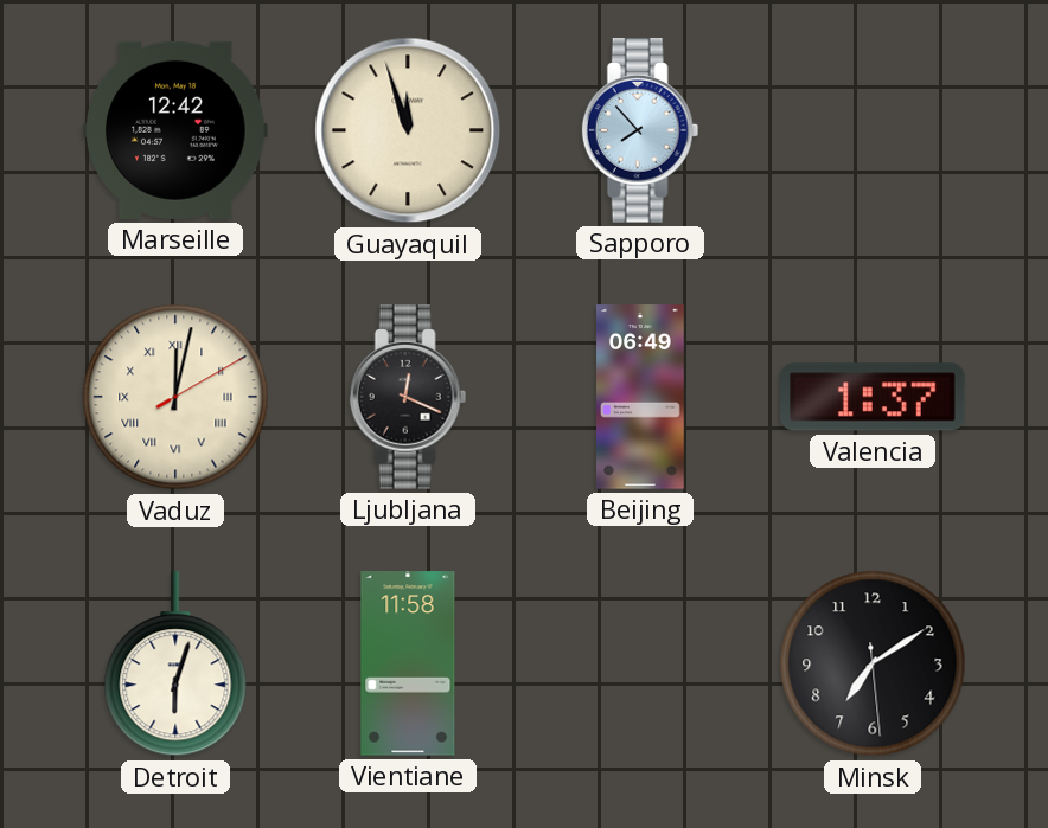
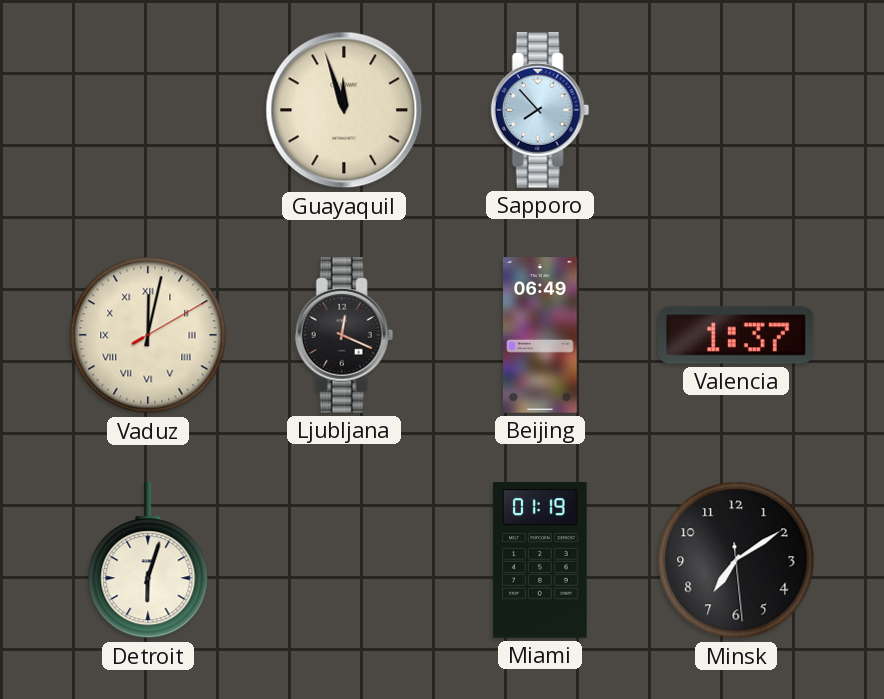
Marseille: 12:42 -> none (175, 130)
Vientiane: 11:58 -> none (408, 663)
Miami: none -> 01:19 (540, 560)
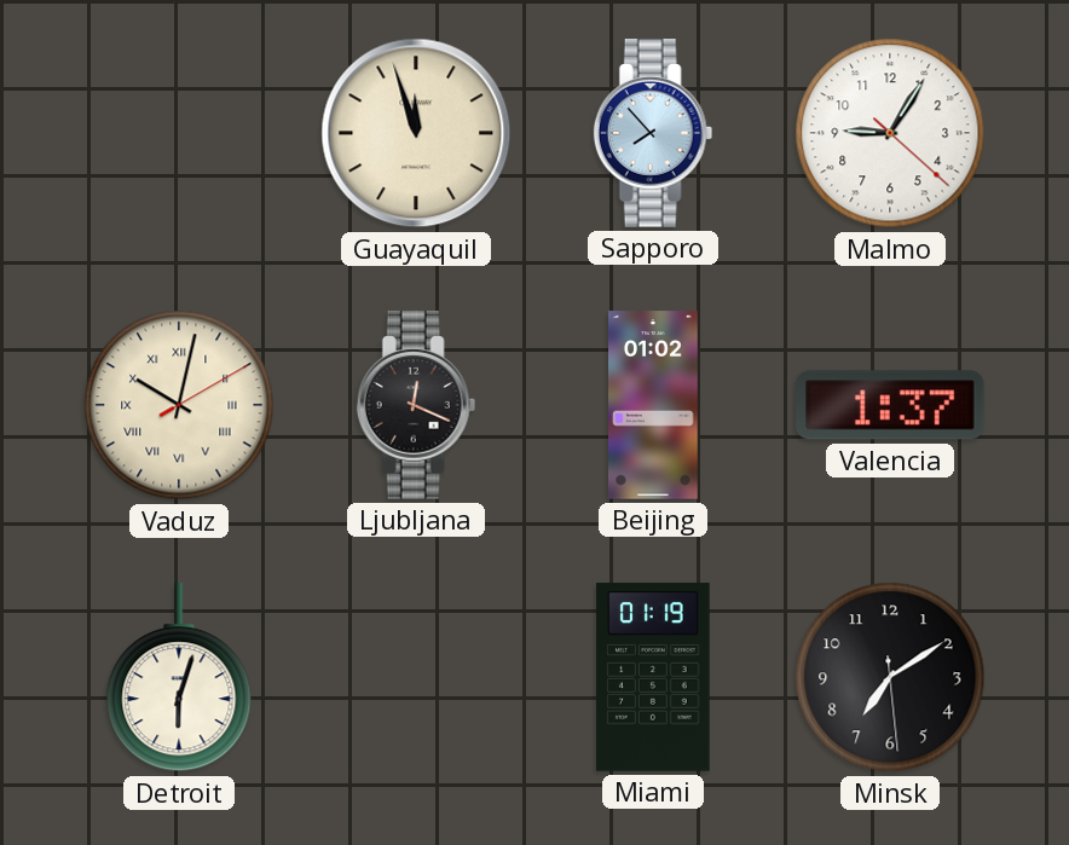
Malmo: none -> 9:05 (890, 133)
Vaduz: 12:02 -> 10:02 (179, 405)
Beijing: 06:49 -> 01:02 (654, 405)
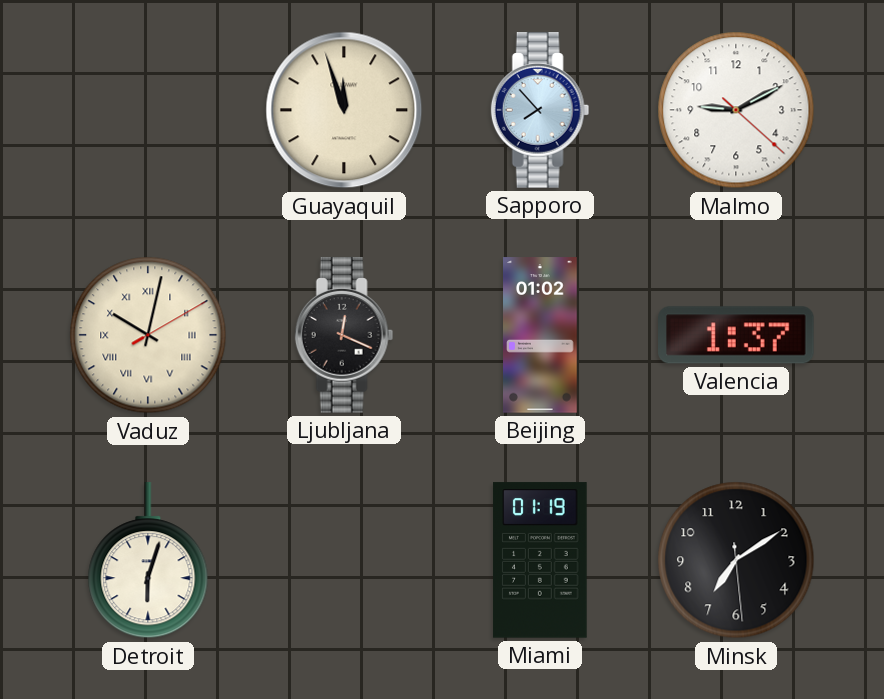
Malmo: 9:05 -> 9:10 (736, 110)
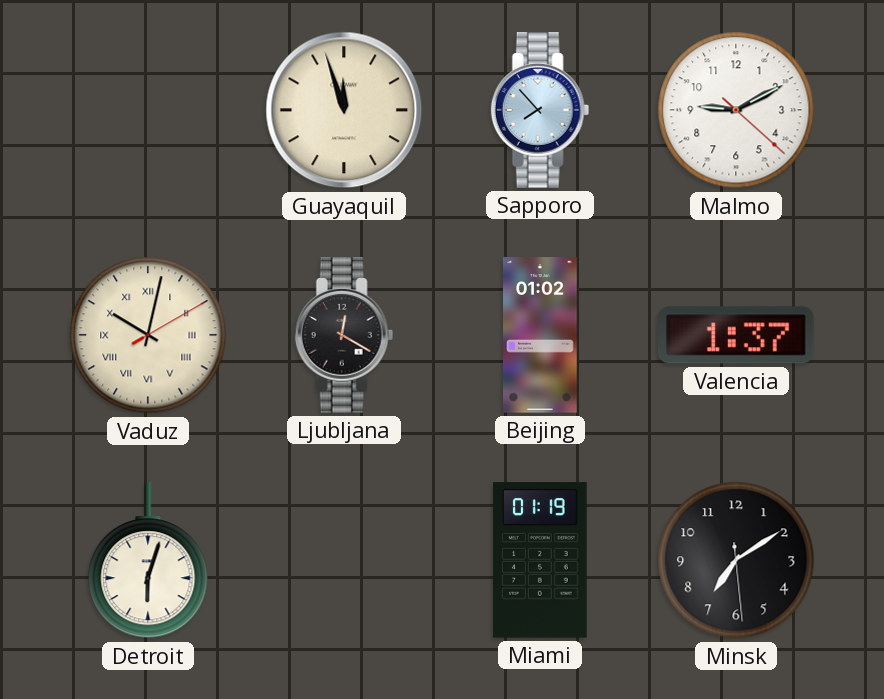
Ljubljana: 12:19 -> 12:20 (344, 335)
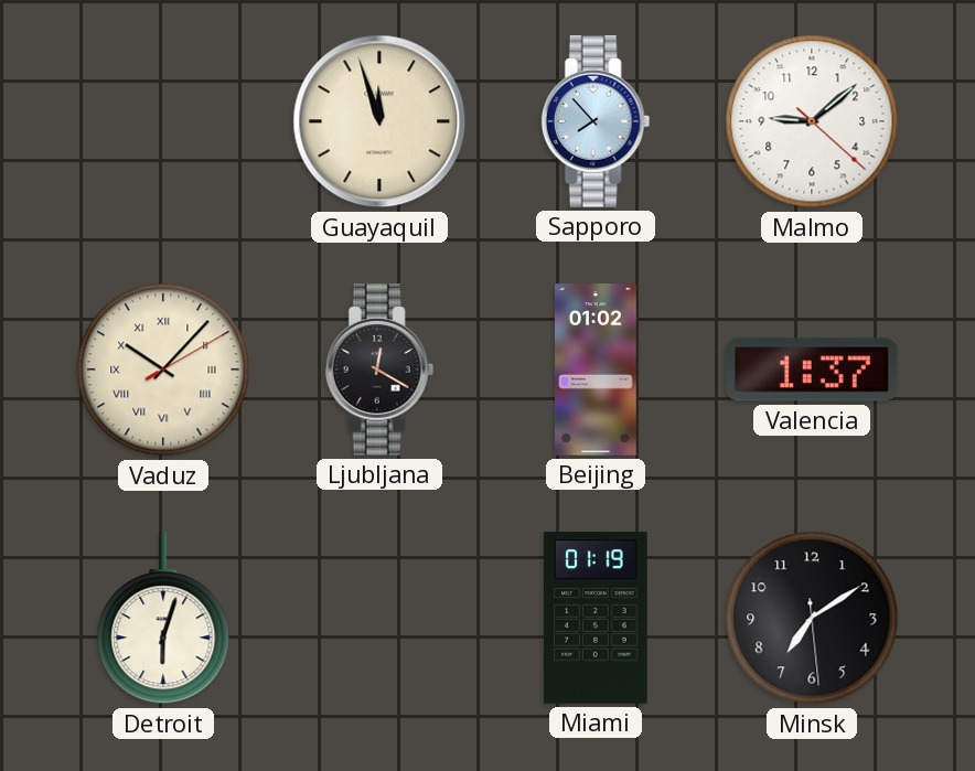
Malmo: 9:10 -> 9:08 (812, 121)
Vaduz: 10:02 -> 10:07 (163, 370)
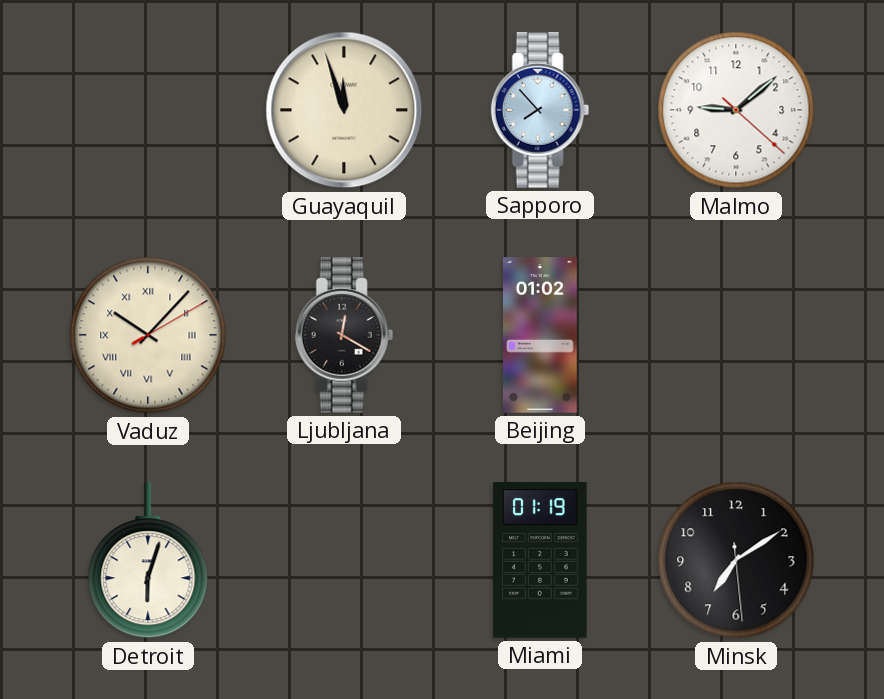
Valencia: 1:37 -> none (812, 370)
